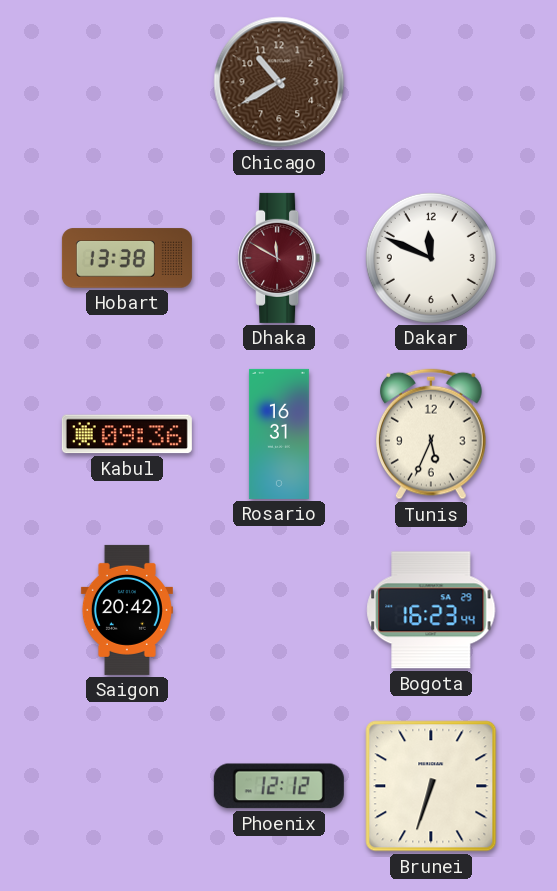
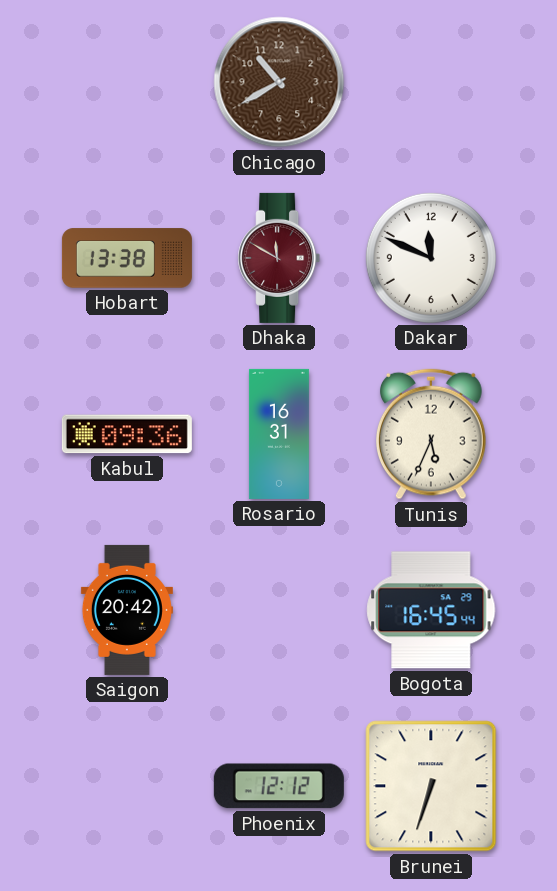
Bogota: 16:23 -> 16:45 (431, 610)
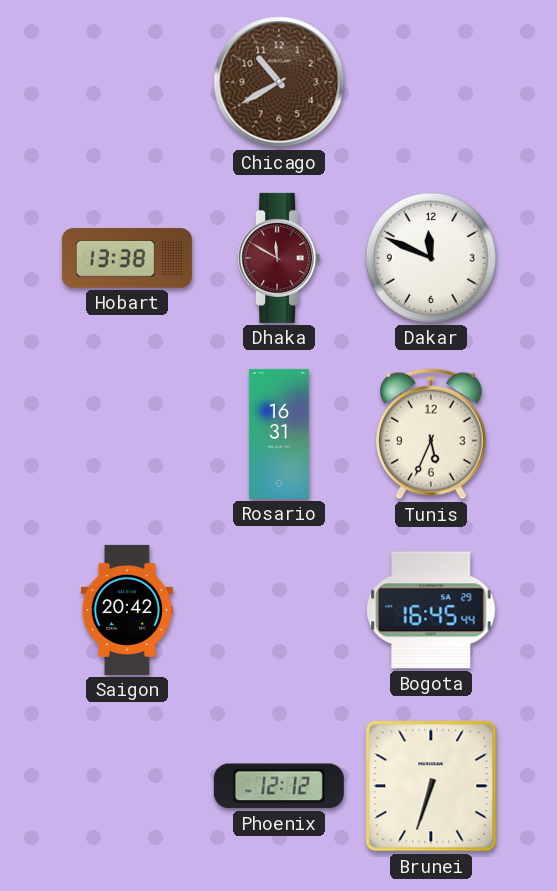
Kabul: 09:36 -> none (127, 434)
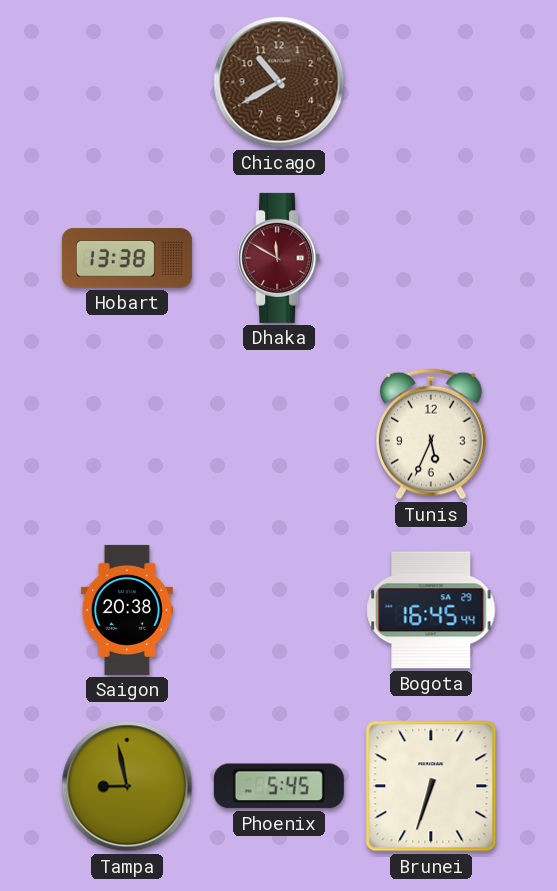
Dakar: 11:49 -> none (431, 258)
Rosario: 16:31 -> none (279, 434)
Saigon: 20:42 -> 20:38 (127, 610)
Tampa: none -> 8:58 (127, 786)
Phoenix: 12:12 -> 5:45 (279, 786)
